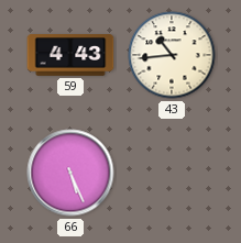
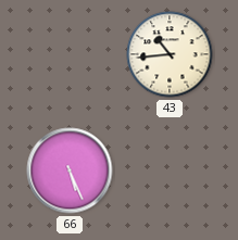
59: 4:43 -> none (70, 55)
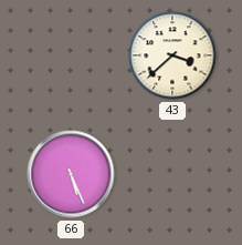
43: 10:44 -> 3:38 (172, 55)
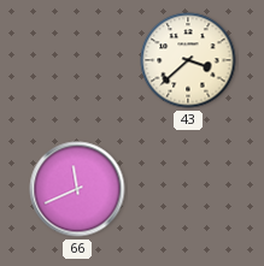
66: 5:26 -> 11:41 (77, 189)
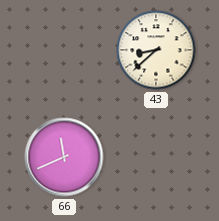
43: 3:38 -> 8:38 (156, 50)
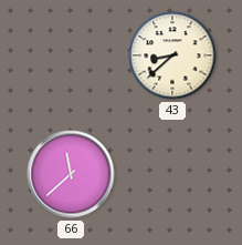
66: 11:41 -> 11:38 (71, 174)
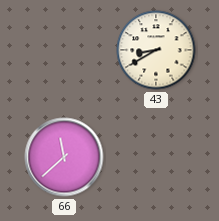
43: 8:38 -> 8:40 (156, 50)
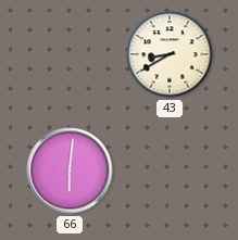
66: 11:38 -> 6:01 (70, 170)
